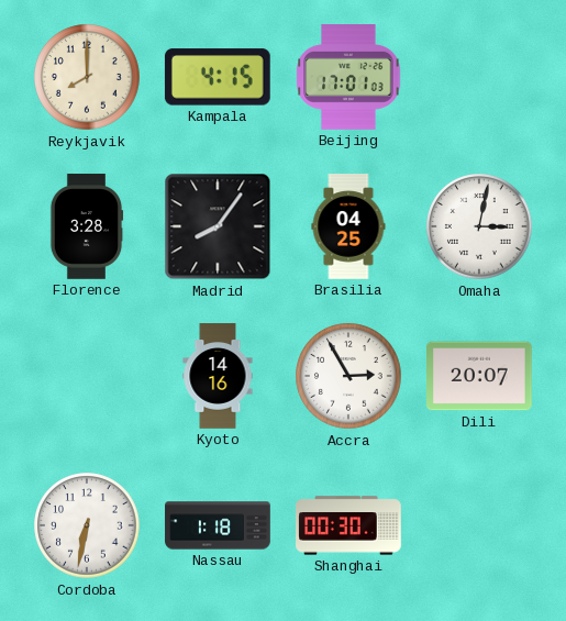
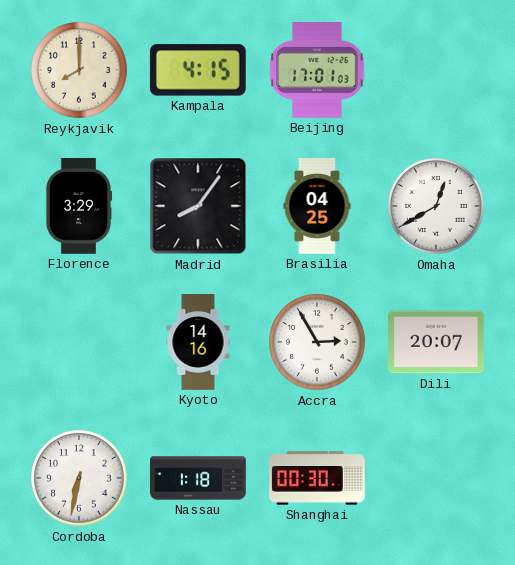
Florence: 3:28 -> 3:29 (79, 206)
Omaha: 3:02 -> 12:40 (436, 206)
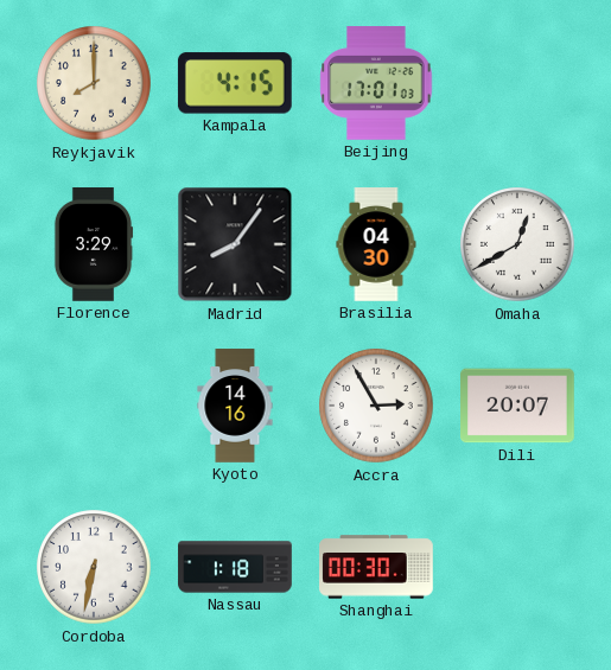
Brasilia: 04:25 -> 04:30 (376, 244)
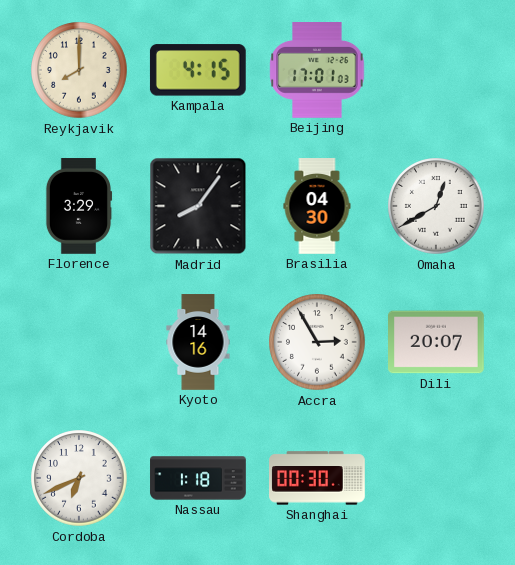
Cordoba: 6:32 -> 6:41 (79, 478)
